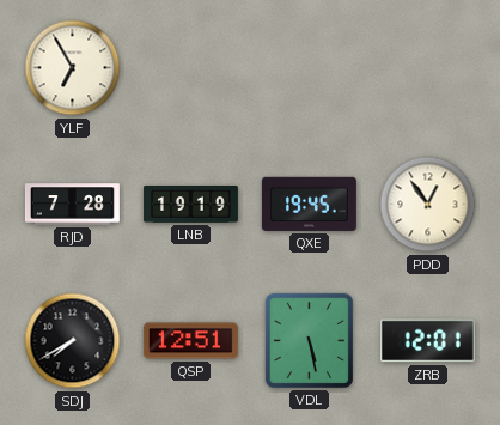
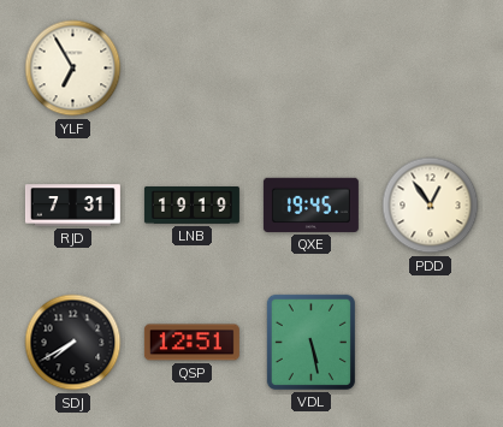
RJD: 7:28 -> 7:31 (72, 206)
ZRB: 12:01 -> none (427, 341)
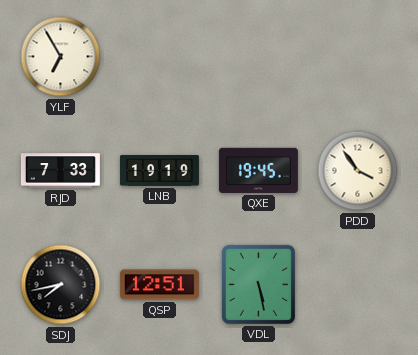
RJD: 7:31 -> 7:33 (60, 171)
PDD: 12:54 -> 3:54 (358, 171)
SDJ: 7:40 -> 7:43 (61, 285)
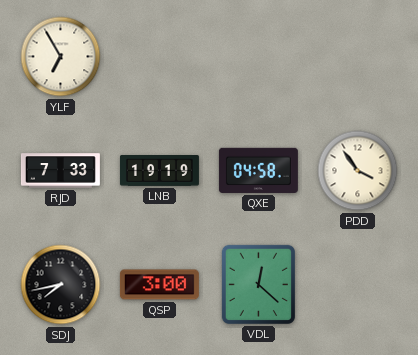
QXE: 19:45 -> 04:58 (258, 170)
QSP: 12:51 -> 3:00 (159, 285)
VDL: 5:28 -> 12:22 (258, 284)
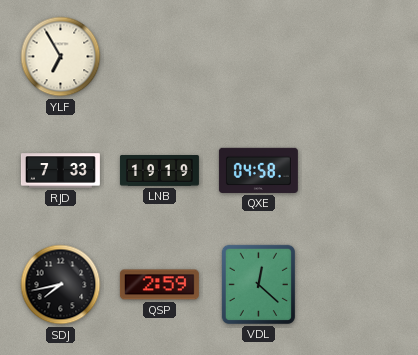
PDD: 3:54 -> none (358, 171)
QSP: 3:00 -> 2:59 (159, 285)
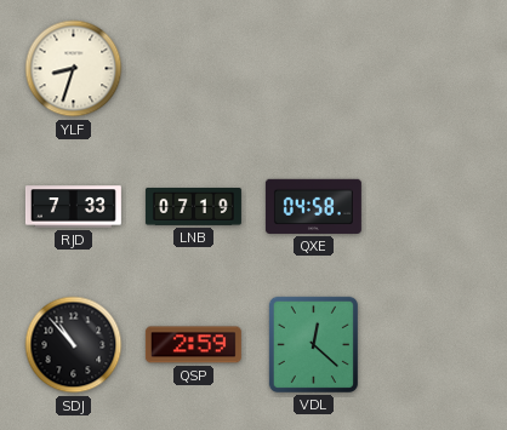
YLF: 6:55 -> 8:33 (74, 69)
LNB: 19:19 -> 07:19 (193, 207)
SDJ: 7:43 -> 10:53 (74, 345)
